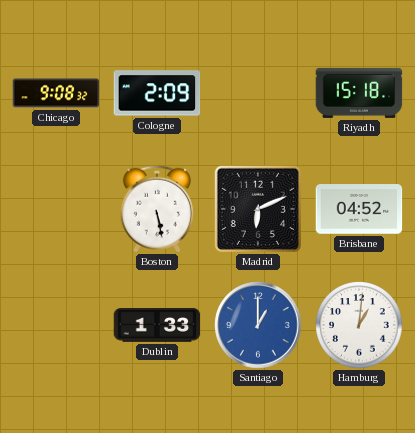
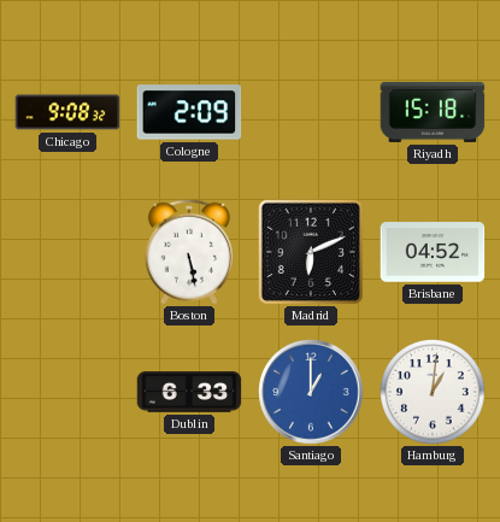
Dublin: 1:33 -> 6:33 (189, 392)
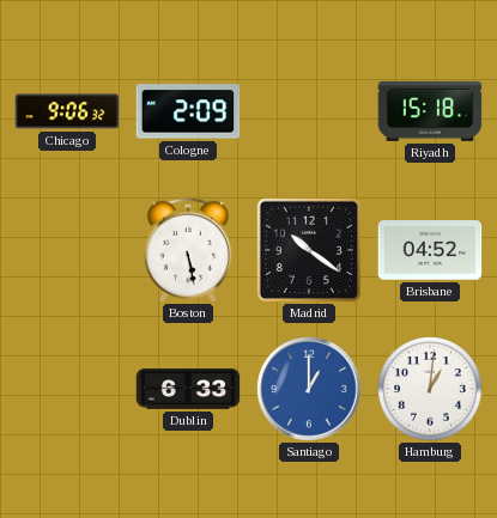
Chicago: 9:08 -> 9:06 (67, 111)
Madrid: 6:11 -> 10:21 (309, 250)
